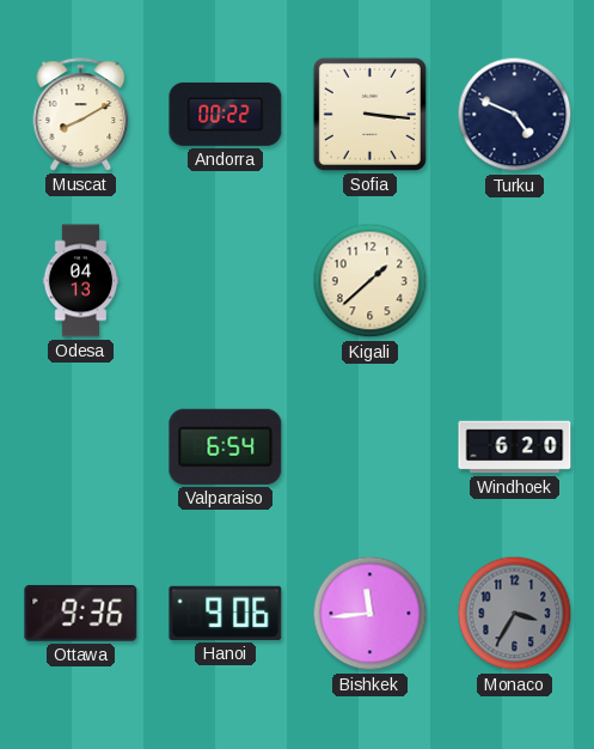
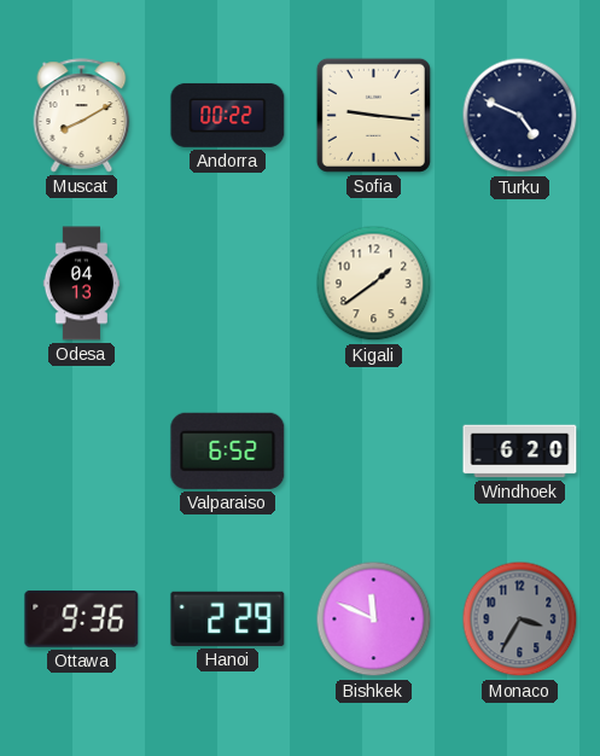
Sofia: 3:16 -> 9:16 (373, 115)
Kigali: 1:38 -> 1:39 (374, 284)
Valparaiso: 6:54 -> 6:52 (228, 450)
Hanoi: 9:06 -> 2:29 (228, 618)
Bishkek: 11:44 -> 11:49 (374, 620)
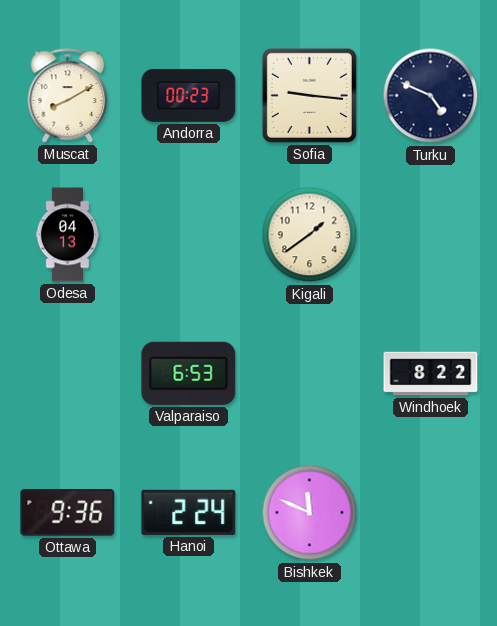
Andorra: 00:22 -> 00:23 (189, 95)
Valparaiso: 6:52 -> 6:53 (189, 373)
Windhoek: 6:20 -> 8:22 (431, 374)
Hanoi: 2:29 -> 2:24 (189, 512)
Monaco: 3:35 -> none (520, 620)
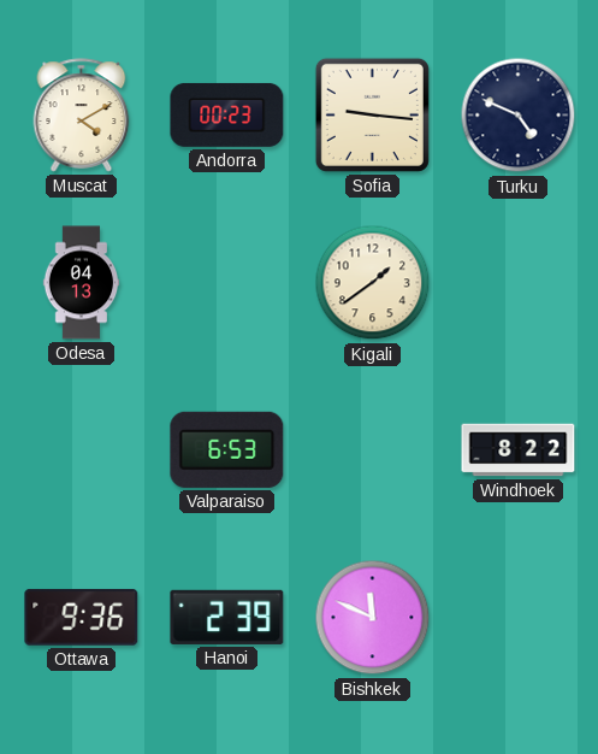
Muscat: 8:10 -> 4:10 (82, 116)
Hanoi: 2:24 -> 2:39 (227, 617)
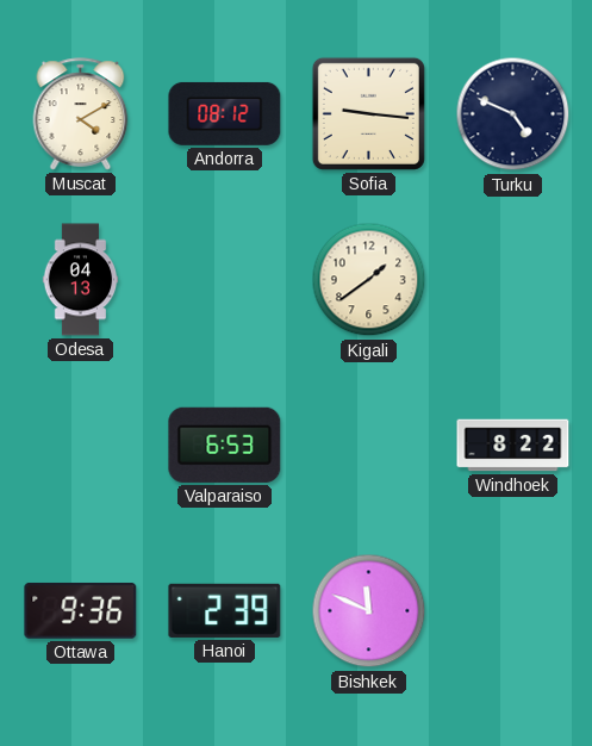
Andorra: 00:23 -> 08:12 (225, 113)
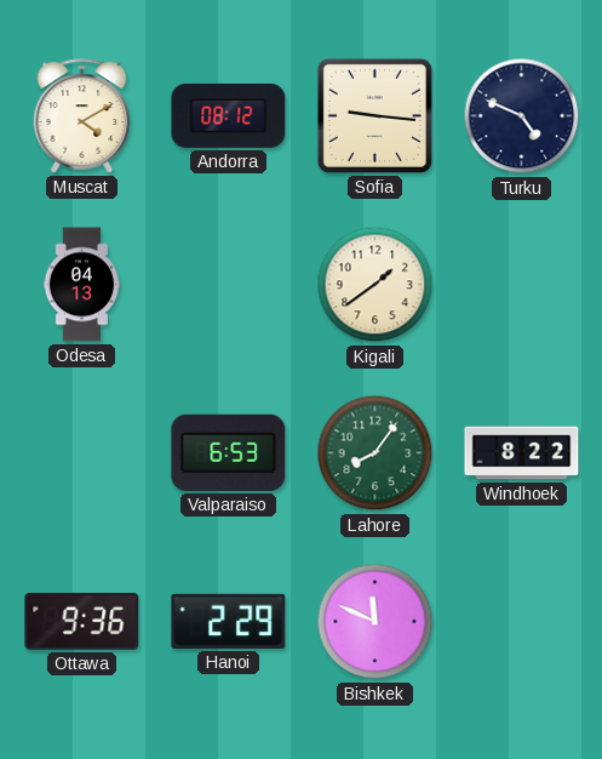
Lahore: none -> 8:06 (375, 453)
Hanoi: 2:39 -> 2:29 (229, 621)
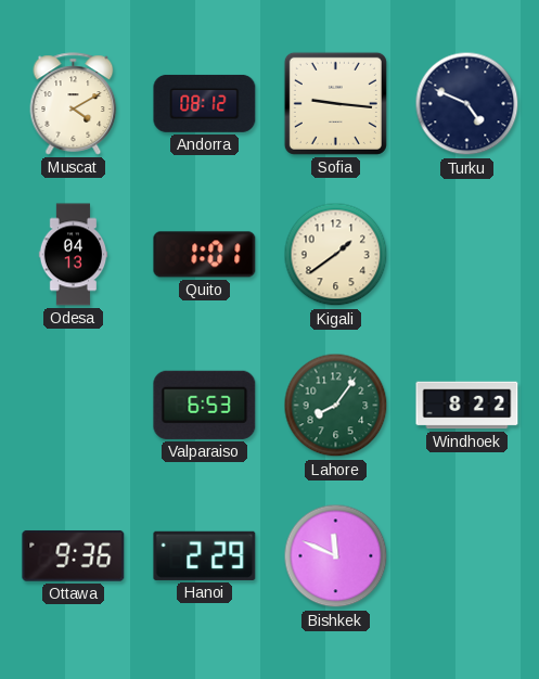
Quito: none -> 1:01 (205, 255)
